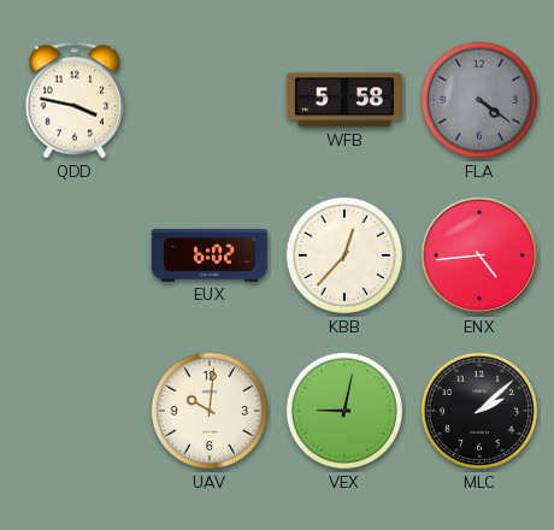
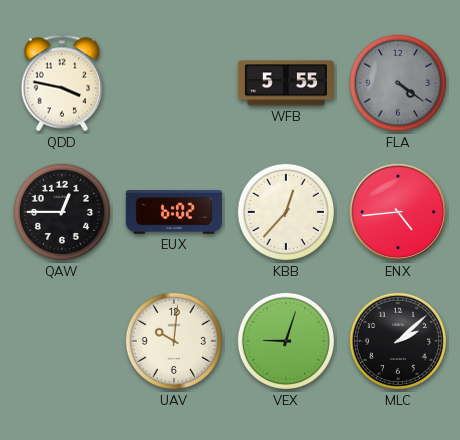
WFB: 5:58 -> 5:55 (285, 83)
QAW: none -> 12:45 (62, 212)
VEX: 9:02 -> 9:03 (286, 341)
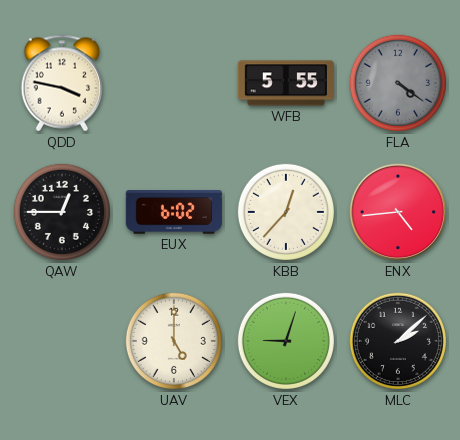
UAV: 10:01 -> 5:00 (174, 341)
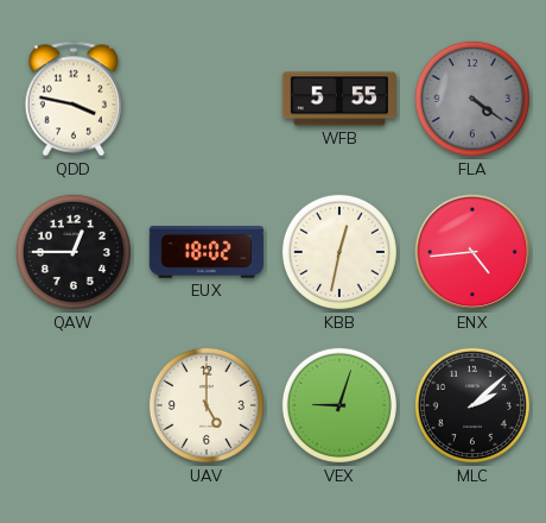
EUX: 6:02 -> 18:02 (207, 252)
KBB: 12:37 -> 12:32 (339, 252)
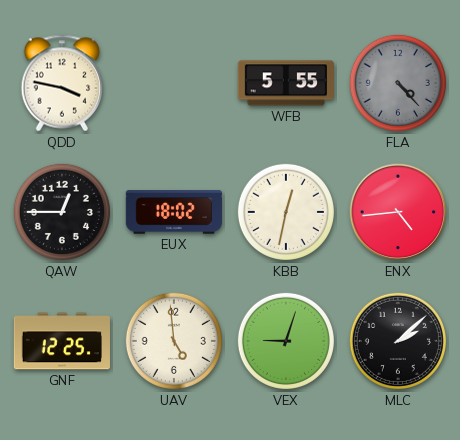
FLA: 4:21 -> 4:23 (398, 83)
GNF: none -> 12:25 (62, 341)
UAV: 5:00 -> 4:59 (174, 341)
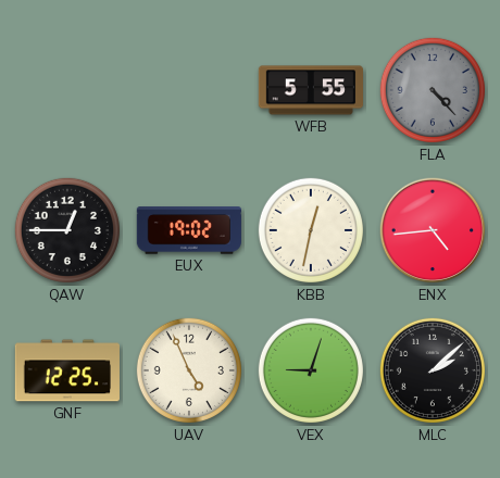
QDD: 3:47 -> none (62, 83)
EUX: 18:02 -> 19:02 (189, 230)
UAV: 4:59 -> 4:56 (189, 370)
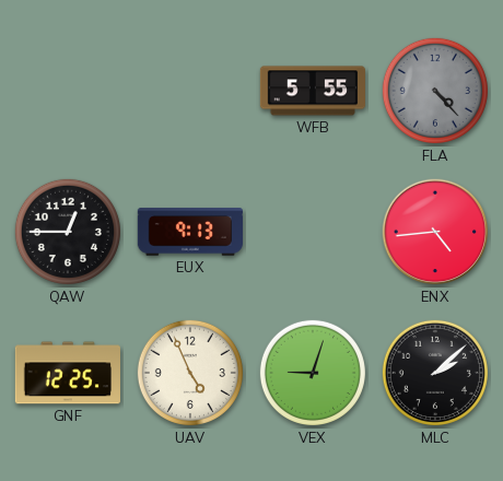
EUX: 19:02 -> 9:13 (190, 232)
KBB: 12:32 -> none (311, 230)
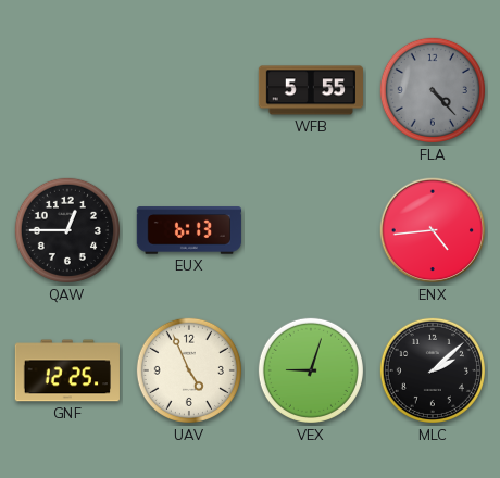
EUX: 9:13 -> 6:13 (189, 230)
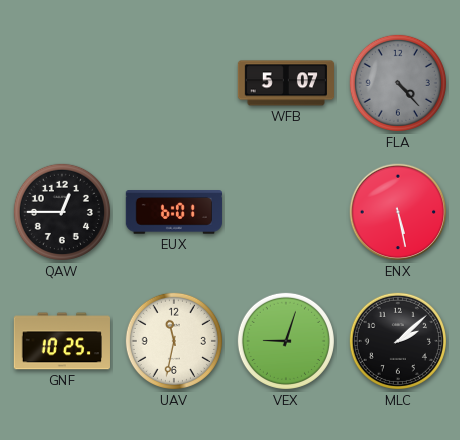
WFB: 5:55 -> 5:07 (285, 83)
EUX: 6:13 -> 6:01 (174, 212)
ENX: 4:44 -> 5:28 (398, 212)
GNF: 12:25 -> 10:25 (62, 341)
UAV: 4:56 -> 11:32 (174, 341)
